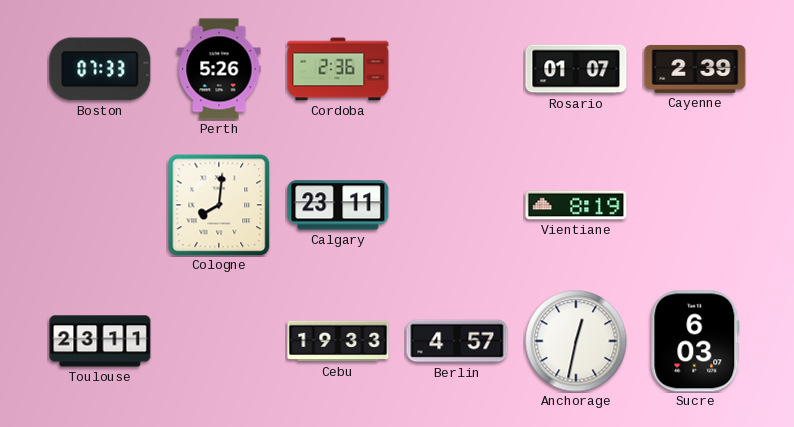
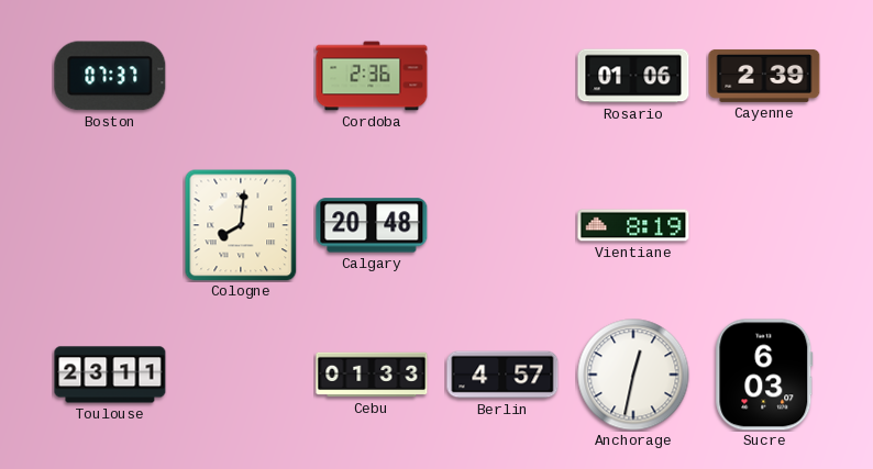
Boston: 07:33 -> 07:37 (110, 76)
Perth: 5:26 -> none (219, 69)
Rosario: 01:07 -> 01:06 (633, 76)
Calgary: 23:11 -> 20:48 (372, 225)
Cebu: 19:33 -> 01:33 (372, 375)
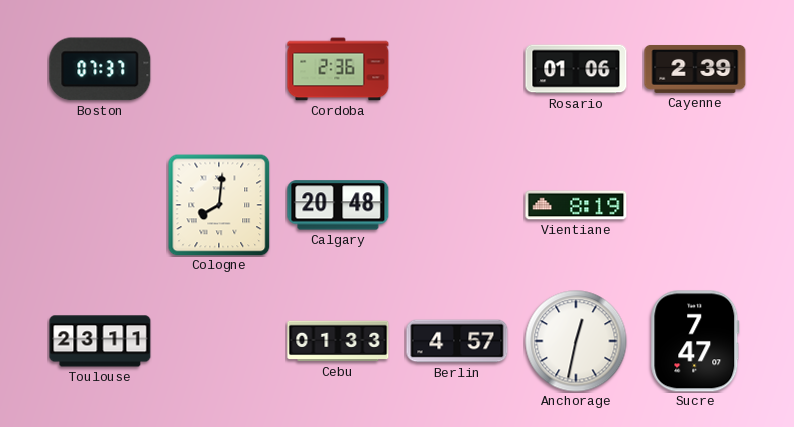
Sucre: 6:03 -> 7:47 (695, 341)
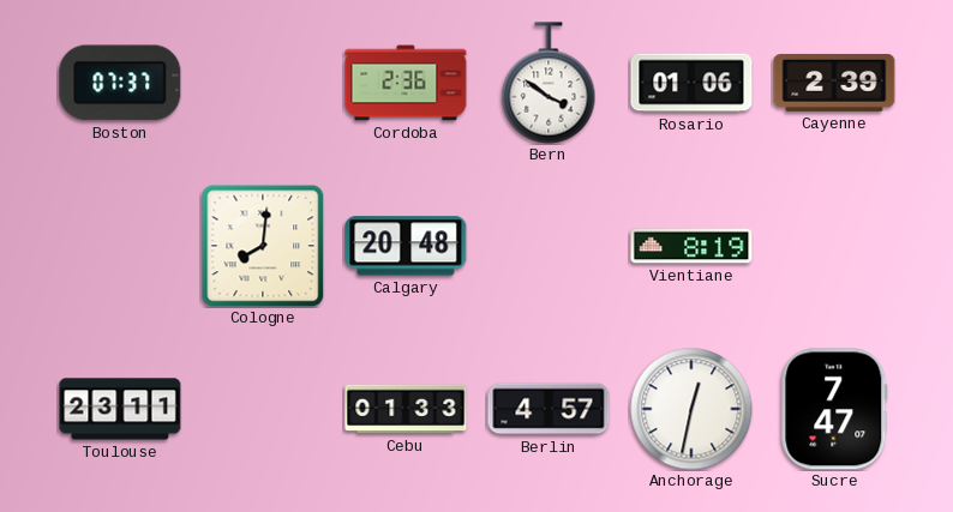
Bern: none -> 3:51 (549, 83)
